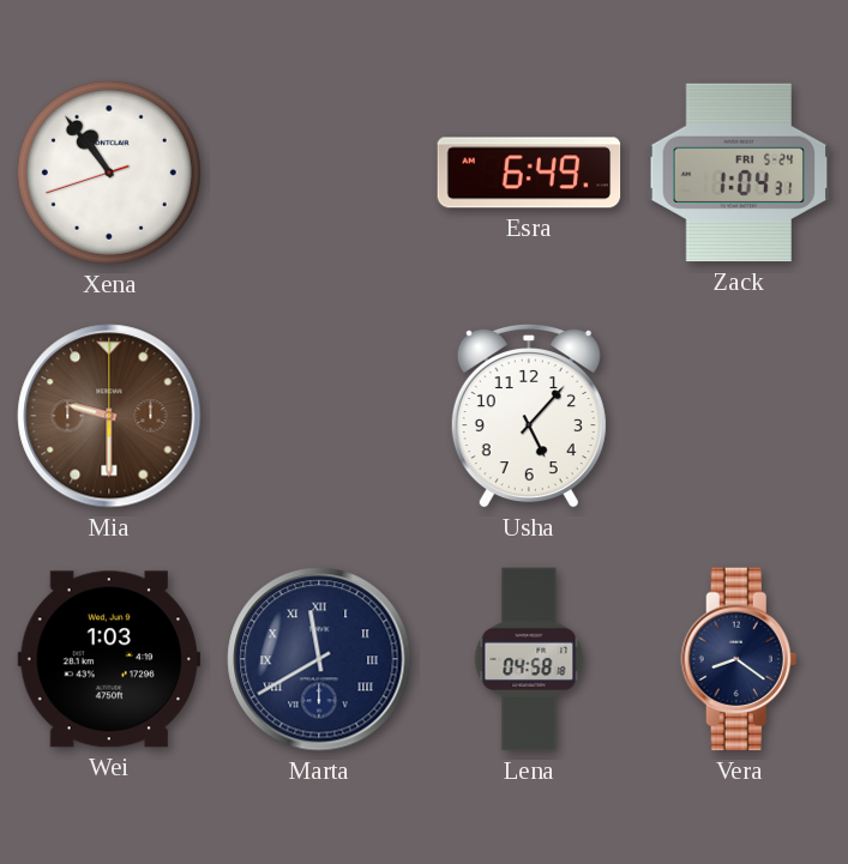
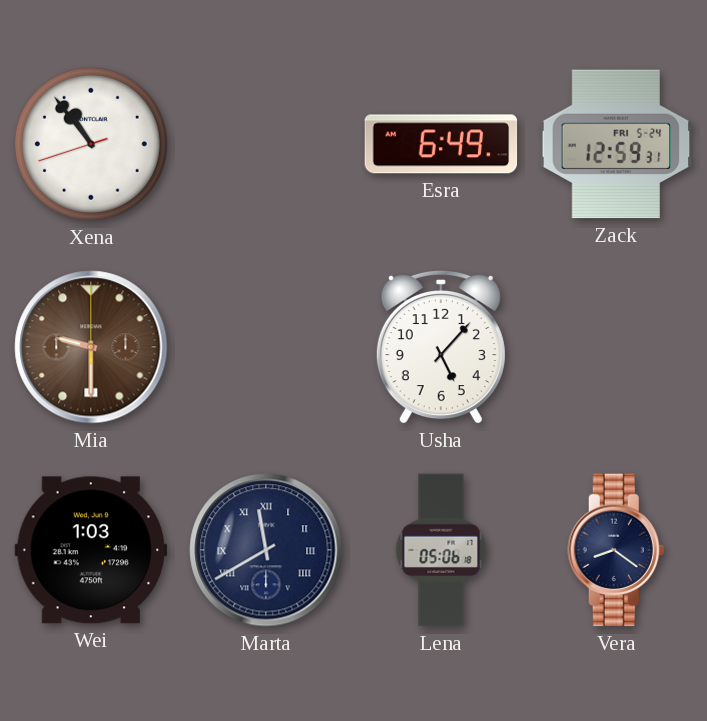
Zack: 1:04 -> 12:59 (616, 144)
Lena: 04:58 -> 05:06 (441, 550)
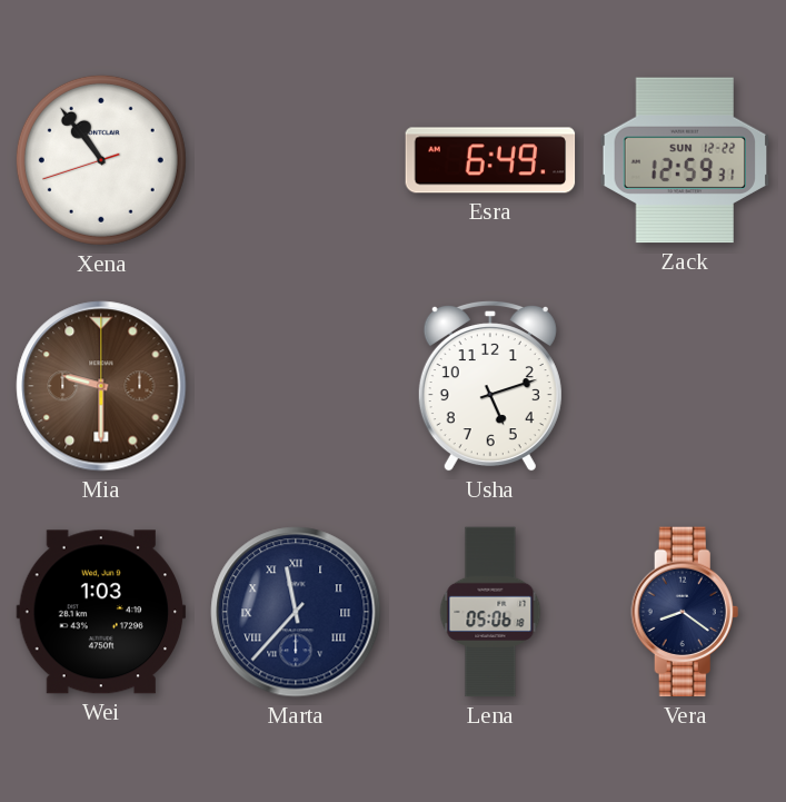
Zack date: FRI 5-24 -> SUN 12-22 (685, 160)
Usha: 5:07 -> 5:12 (490, 386)
Marta: 11:40 -> 11:37 (296, 612)
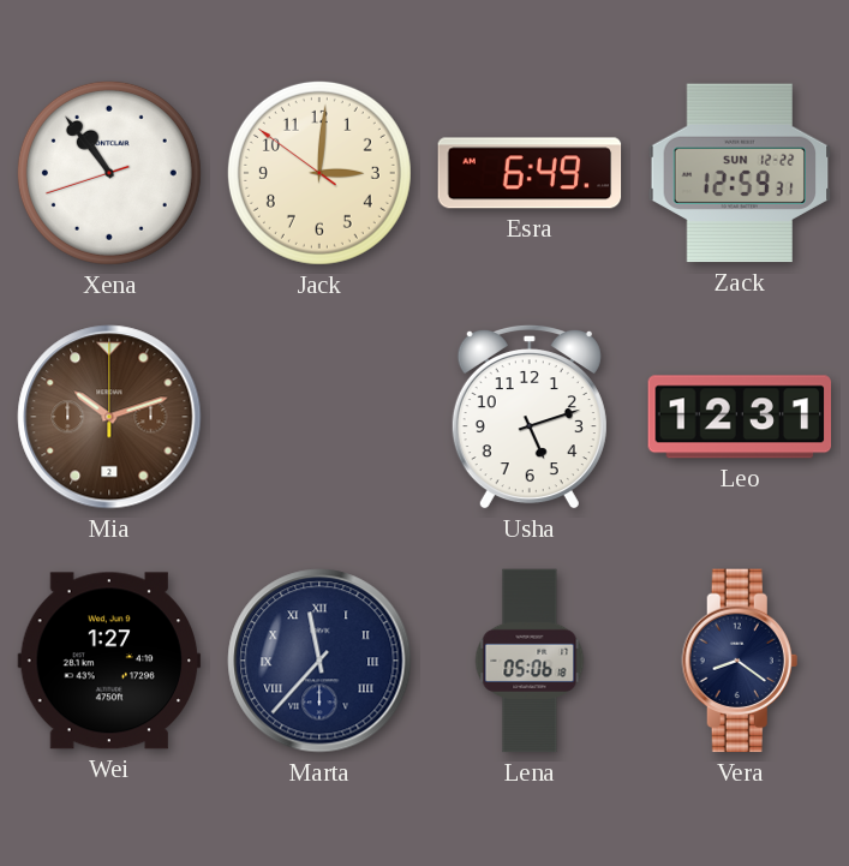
Jack: none -> 3:00 (319, 173)
Mia: 9:30 -> 10:12 (109, 417)
Leo: none -> 12:31 (740, 417)
Wei: 1:03 -> 1:27 (109, 661)
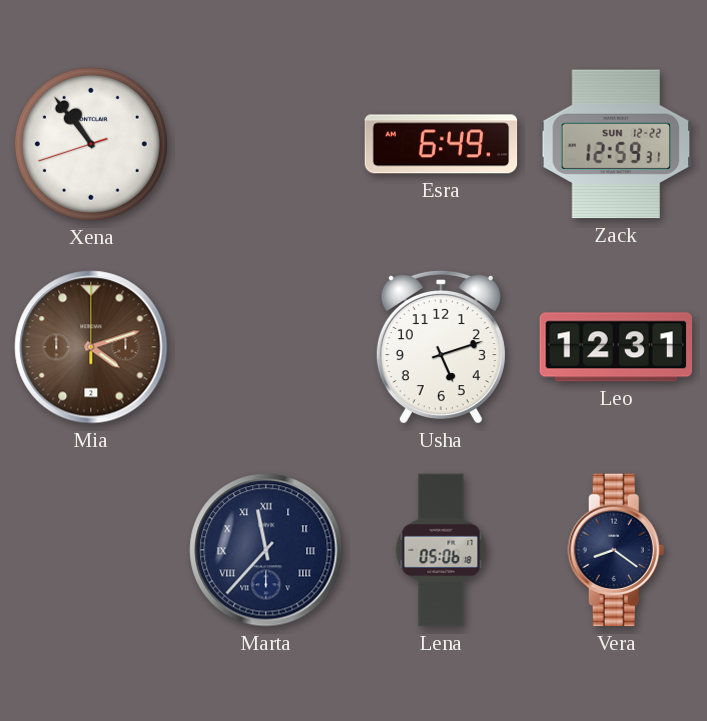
Jack: 3:00 -> none (319, 173)
Mia: 10:12 -> 4:12 (91, 347)
Wei: 1:27 -> none (109, 661)
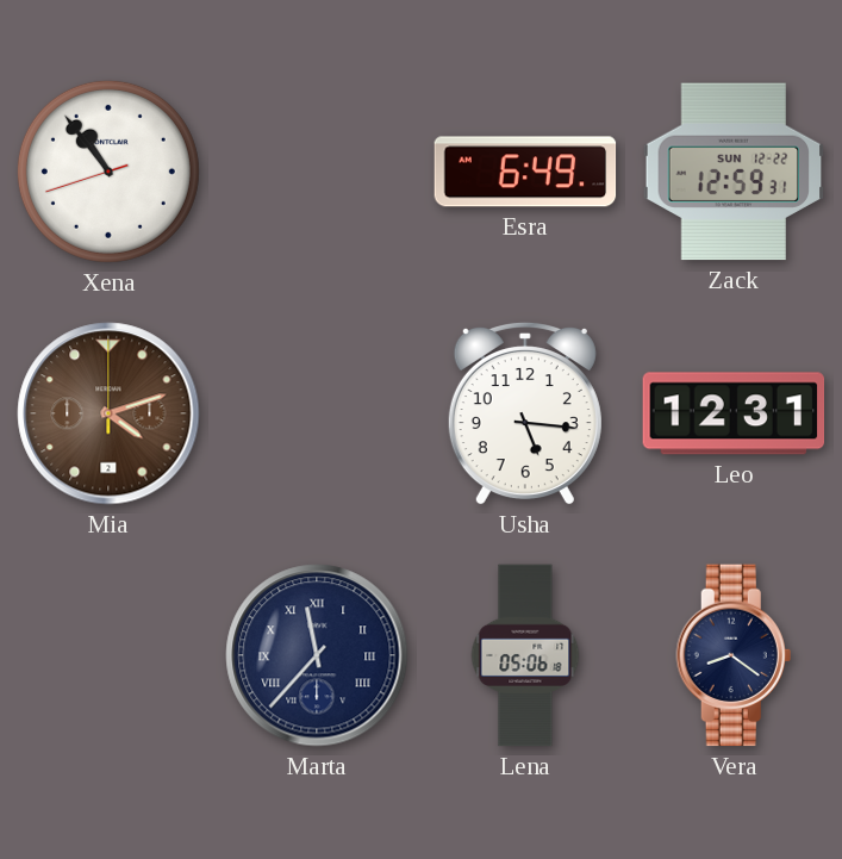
Usha: 5:12 -> 5:16 (525, 413)
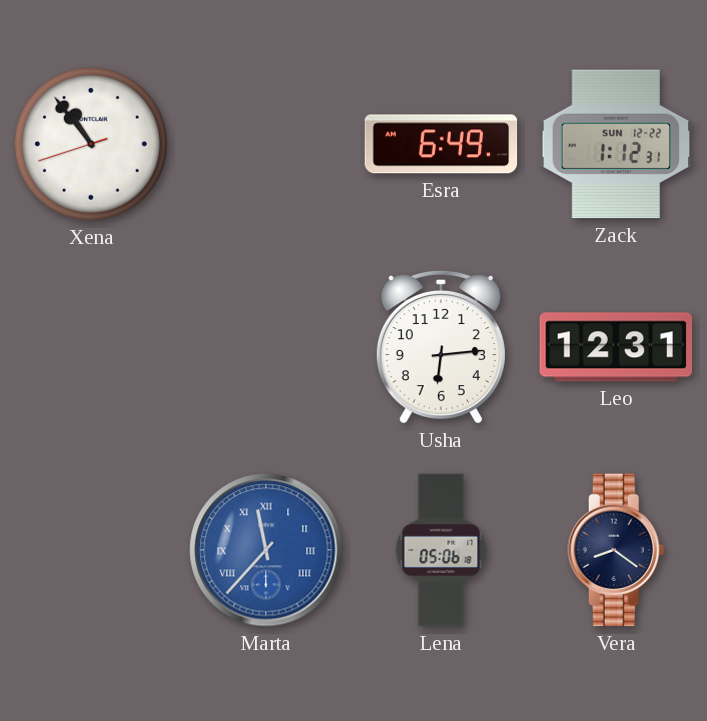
Zack: 12:59 -> 1:12 (616, 144)
Mia: 4:12 -> none (108, 413)
Usha: 5:16 -> 6:14 (441, 347)
Marta dial: navy -> blue (266, 550)
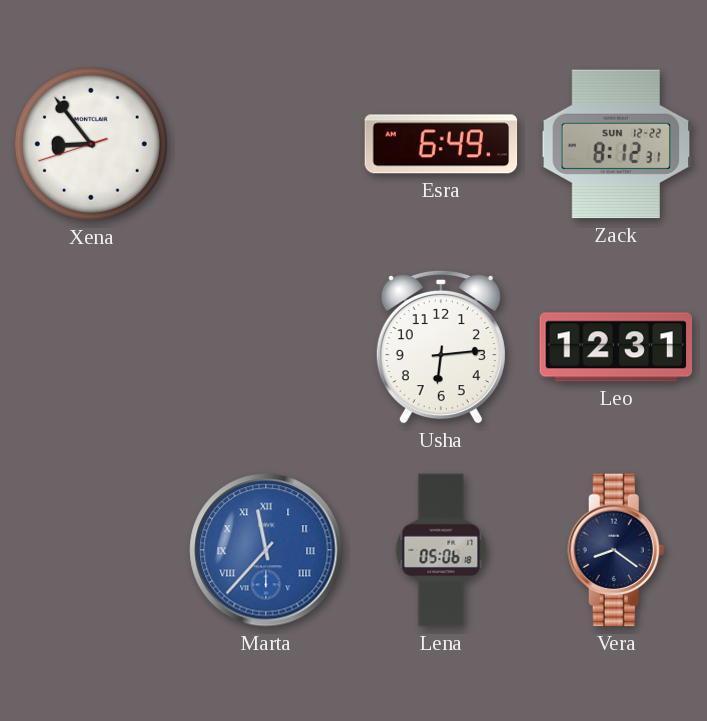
Xena: 10:53 -> 8:53 (91, 144)
Zack: 1:12 -> 8:12 (616, 144)
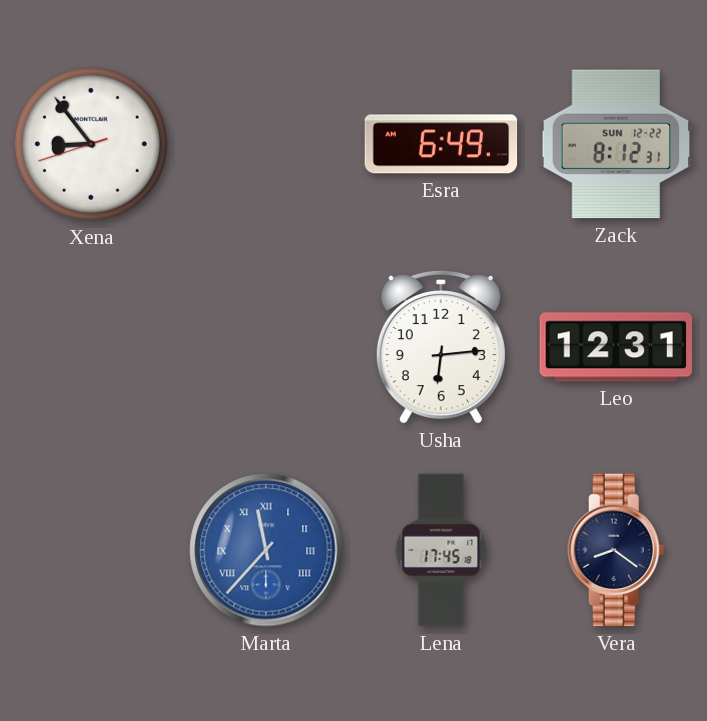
Lena: 05:06 -> 17:45 (441, 550)
